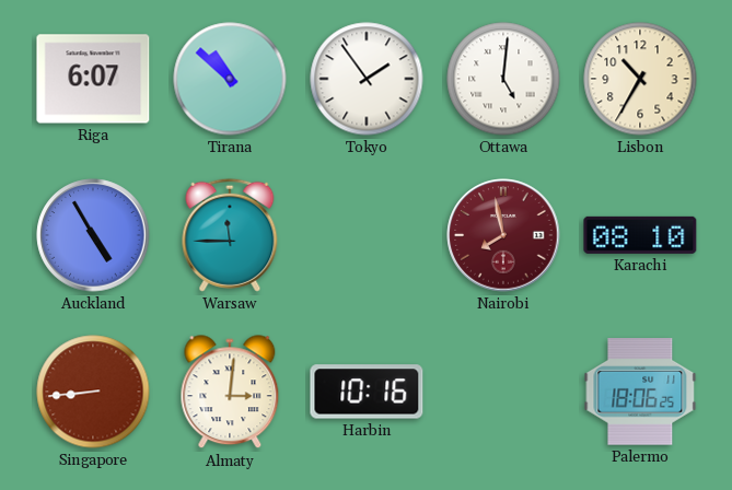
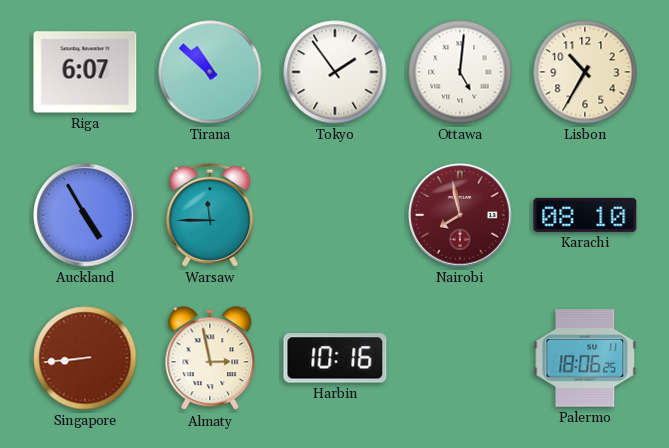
Almaty: 3:01 -> 2:58 (210, 359)
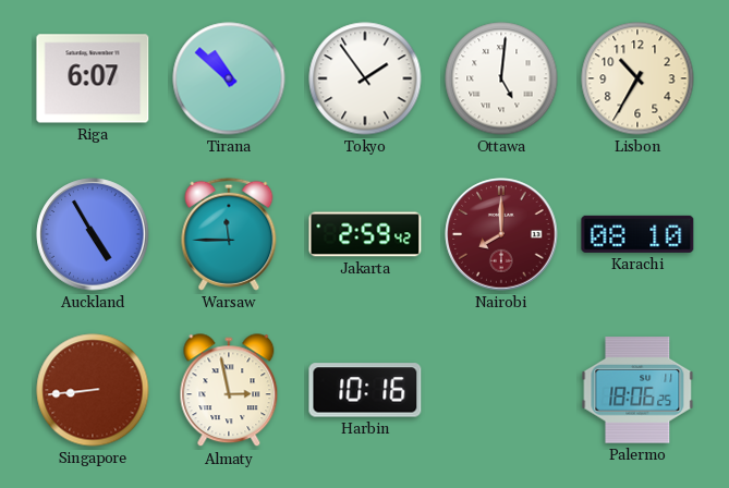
Jakarta: none -> 2:59 (365, 234)
Nairobi: 7:58 -> 8:00 (501, 234)
